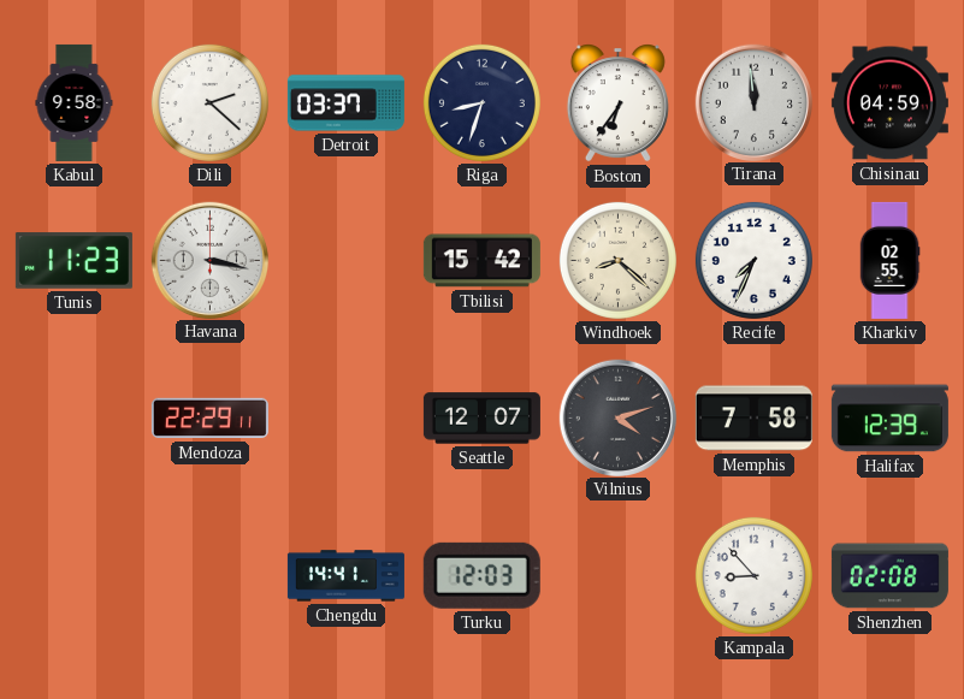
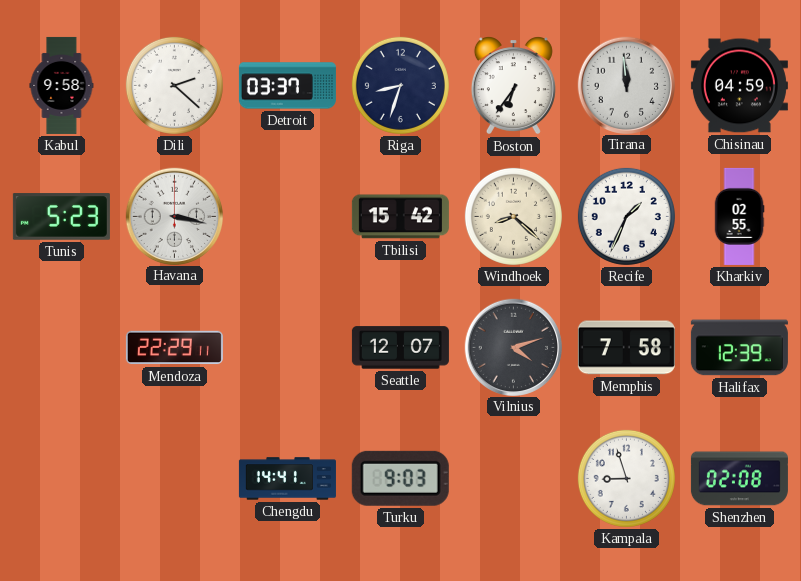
Tunis: 11:23 -> 5:23 (61, 217)
Recife: 7:34 -> 1:34 (626, 216)
Turku: 12:03 -> 9:03 (400, 478)
Kampala: 8:53 -> 8:57 (626, 478)
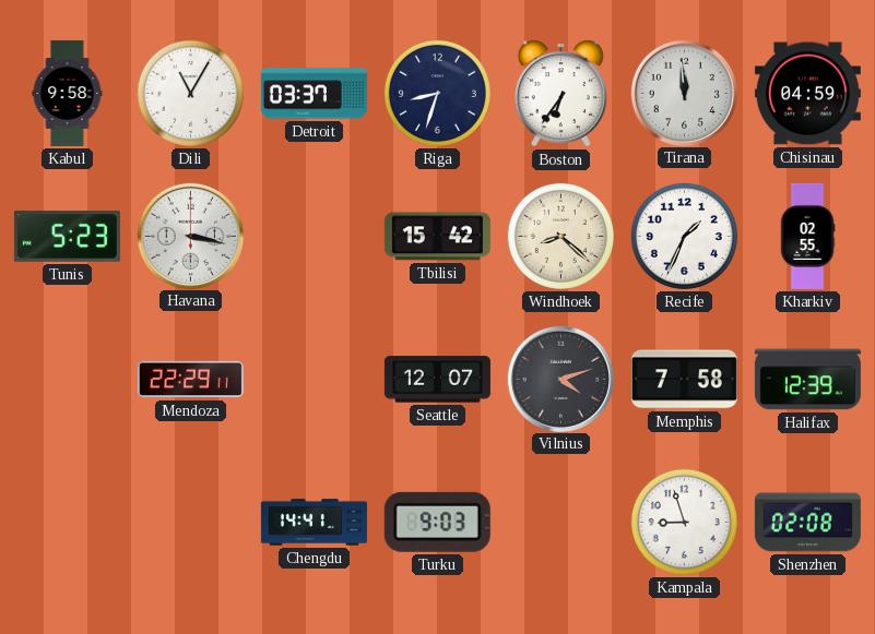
Dili: 2:22 -> 11:05 (190, 93)
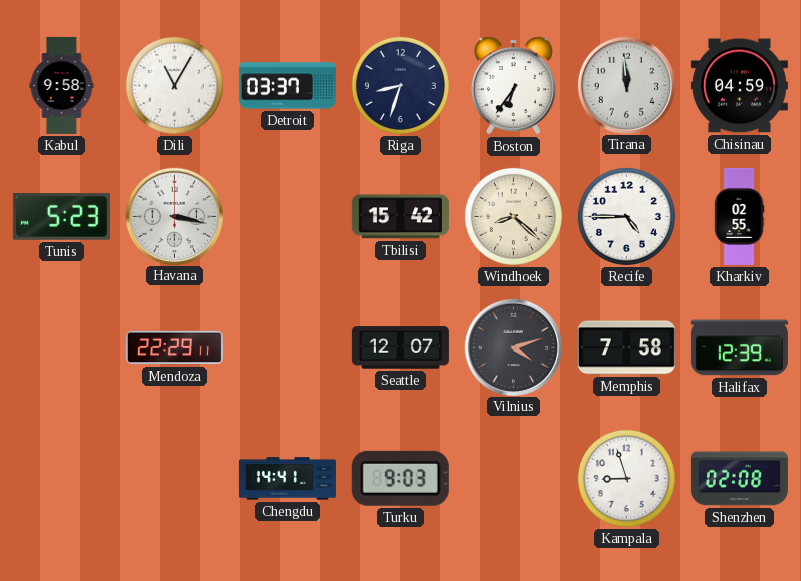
Recife: 1:34 -> 4:45 (626, 216)
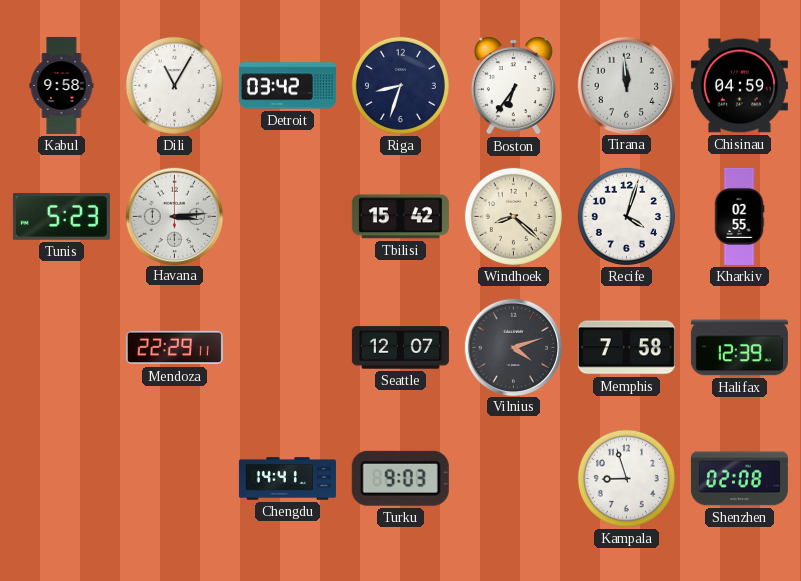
Detroit: 03:37 -> 03:42 (287, 86)
Havana: 3:17 -> 3:14 (174, 216)
Recife: 4:45 -> 4:03 (626, 216)
